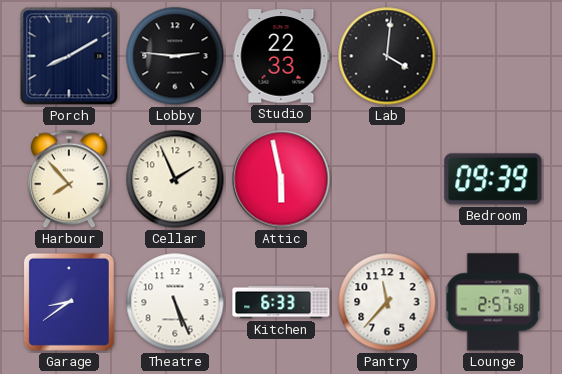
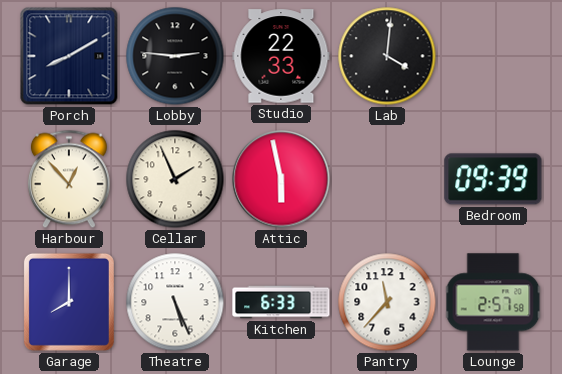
Harbour: 7:53 -> 12:53 (69, 179)
Garage: 8:39 -> 8:00 (69, 302)
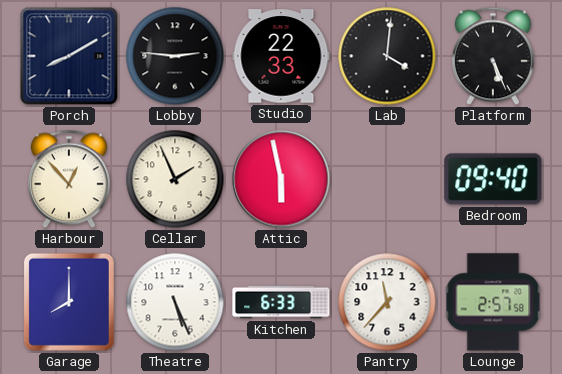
Platform: none -> 5:26 (493, 56)
Bedroom: 09:39 -> 09:40 (493, 179)
